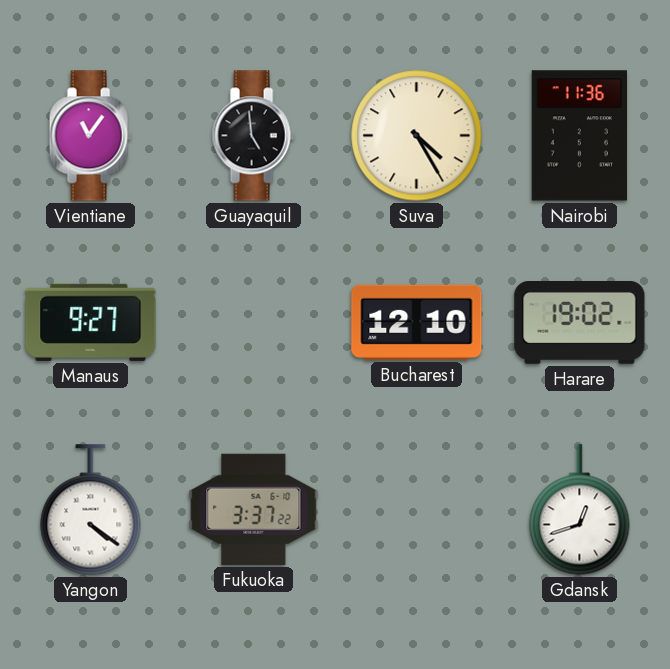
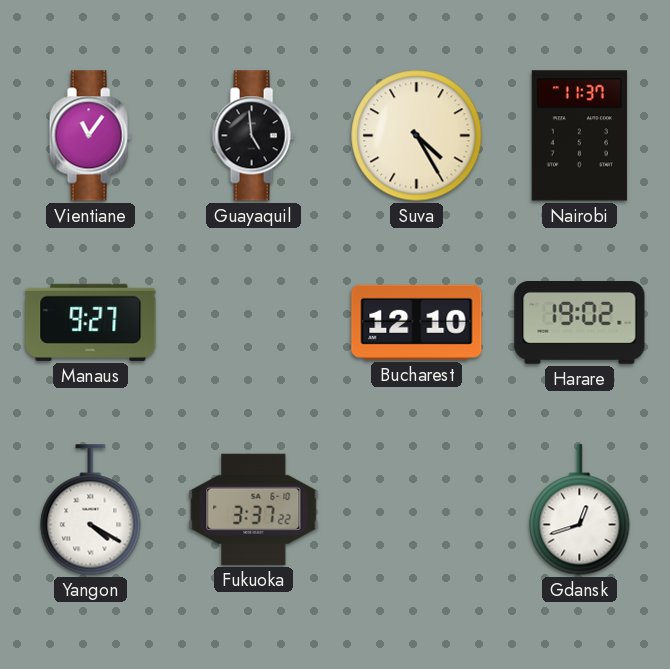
Nairobi: 11:36 -> 11:37 (579, 136)
Yangon: 4:21 -> 4:20 (91, 510)
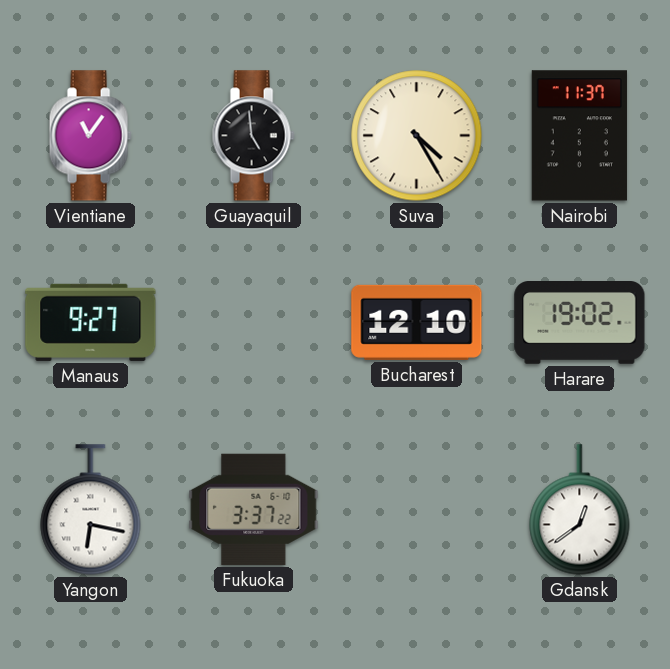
Yangon: 4:20 -> 6:17 (91, 510)
Gdansk: 12:42 -> 12:39 (580, 510)
